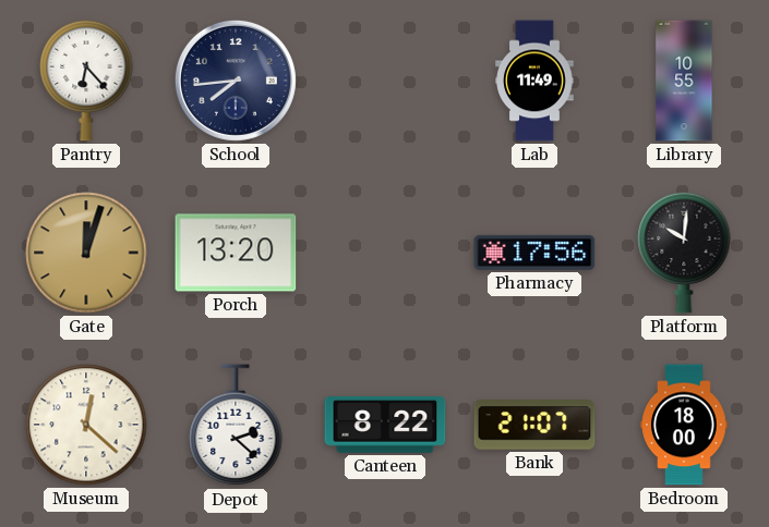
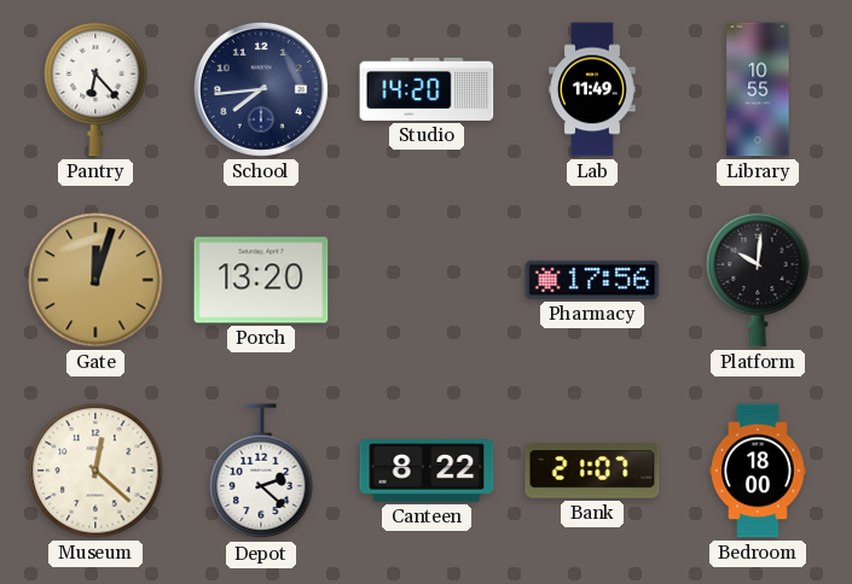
Studio: none -> 14:20 (427, 89)
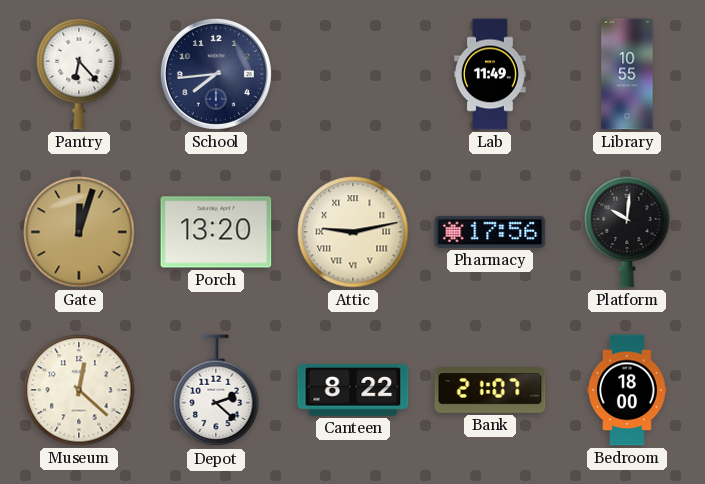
Studio: 14:20 -> none (427, 89)
Attic: none -> 9:13 (353, 232)
